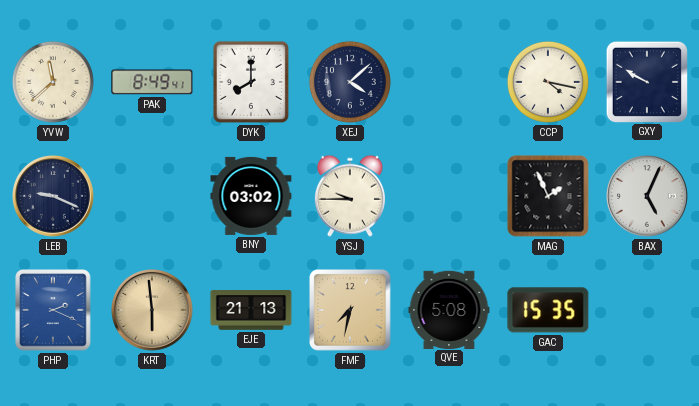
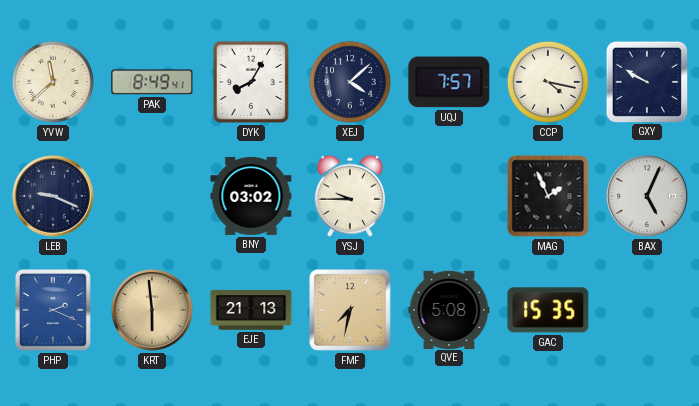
DYK: 8:00 -> 8:05 (251, 82)
UQJ: none -> 7:57 (449, 82)
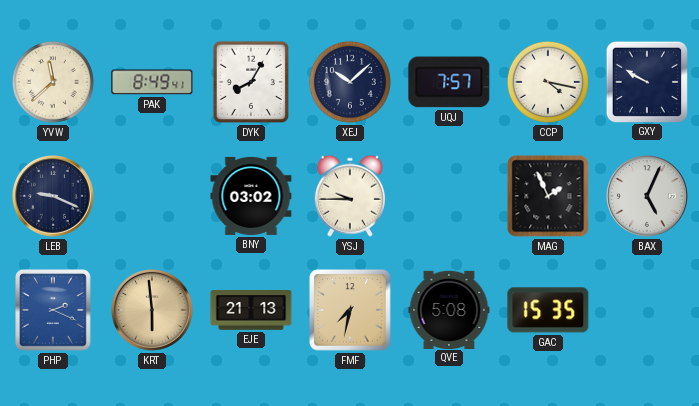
XEJ: 4:08 -> 10:08 (350, 82)
